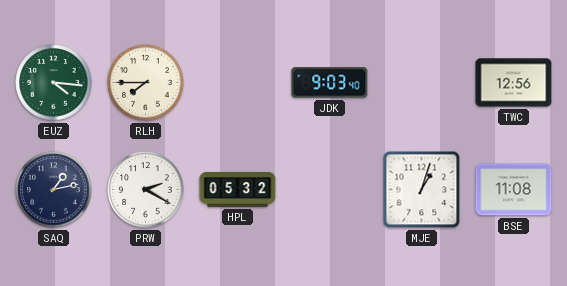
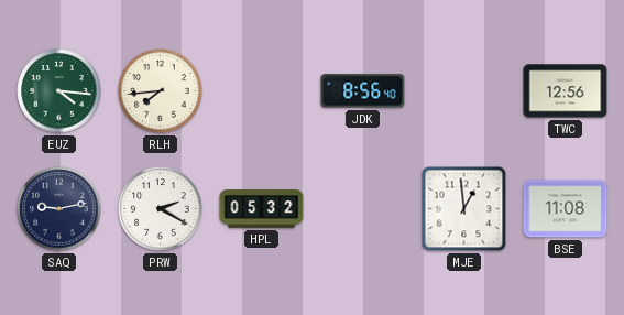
RLH: 7:45 -> 7:44 (161, 91)
JDK: 9:03 -> 8:56 (363, 91)
SAQ: 1:13 -> 9:13 (59, 209)
MJE: 1:03 -> 12:59 (464, 209)
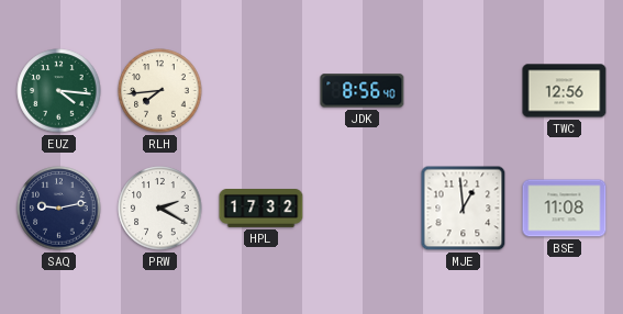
HPL: 05:32 -> 17:32 (262, 209)
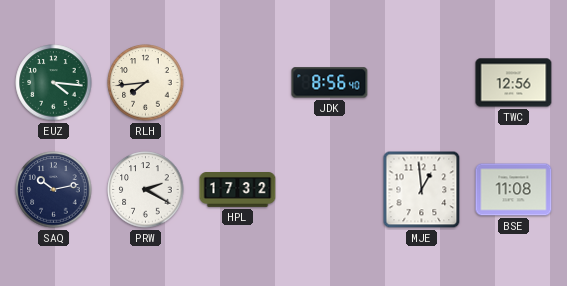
SAQ: 9:13 -> 10:13 (54, 190)
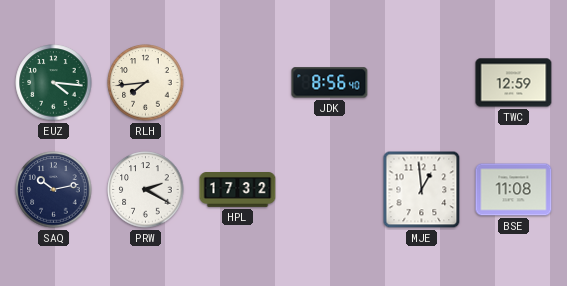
TWC: 12:56 -> 12:59 (514, 83)
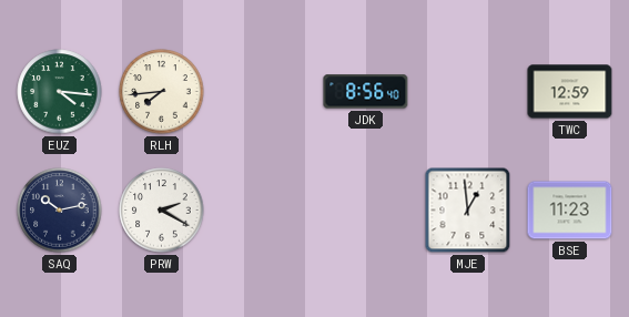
HPL: 17:32 -> none (238, 190)
BSE: 11:08 -> 11:23 (570, 211)
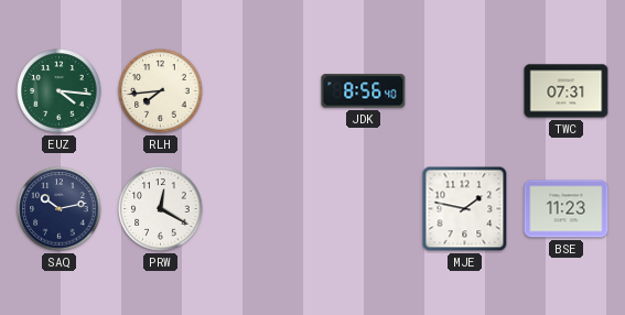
TWC: 12:59 -> 07:31 (567, 91)
PRW: 2:20 -> 12:20 (161, 209)
MJE: 12:59 -> 1:47 (465, 209)
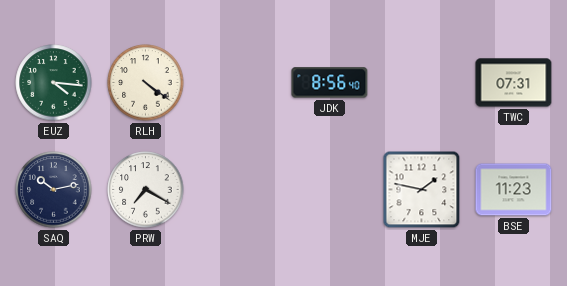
RLH: 7:44 -> 4:21 (146, 83)
PRW: 12:20 -> 7:20 (146, 190)
